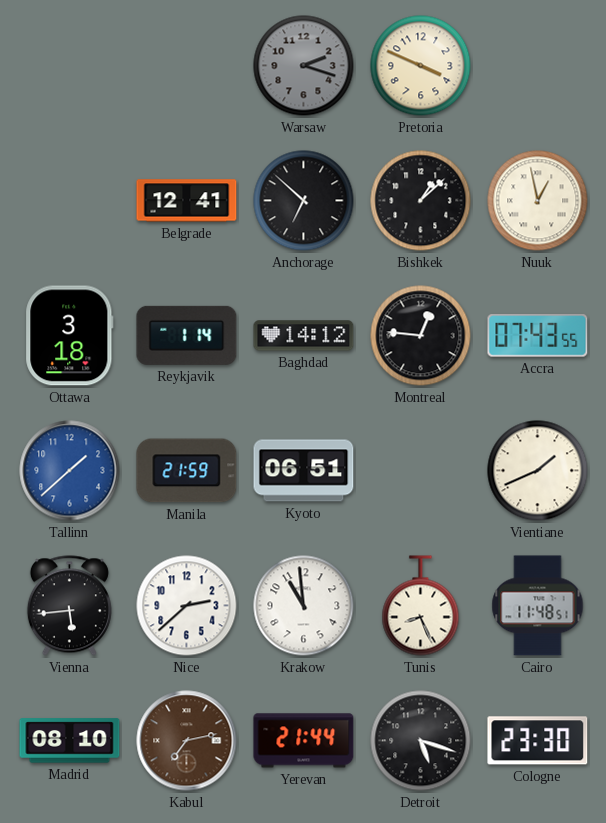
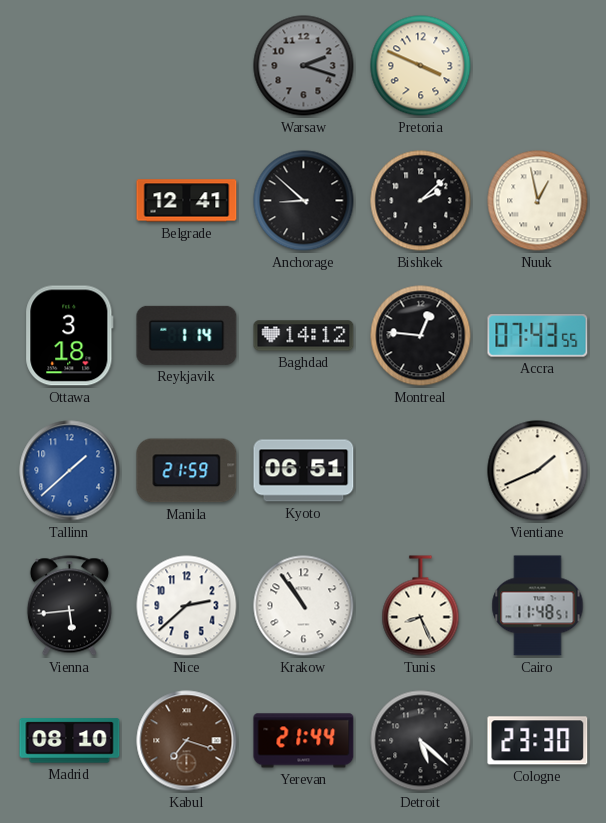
Anchorage: 6:52 -> 8:52 (304, 201)
Bishkek: 1:08 -> 2:08 (421, 201)
Krakow: 10:59 -> 10:54 (304, 606)
Kabul: 7:13 -> 7:18 (187, 741)
Detroit: 5:18 -> 5:22 (421, 741)
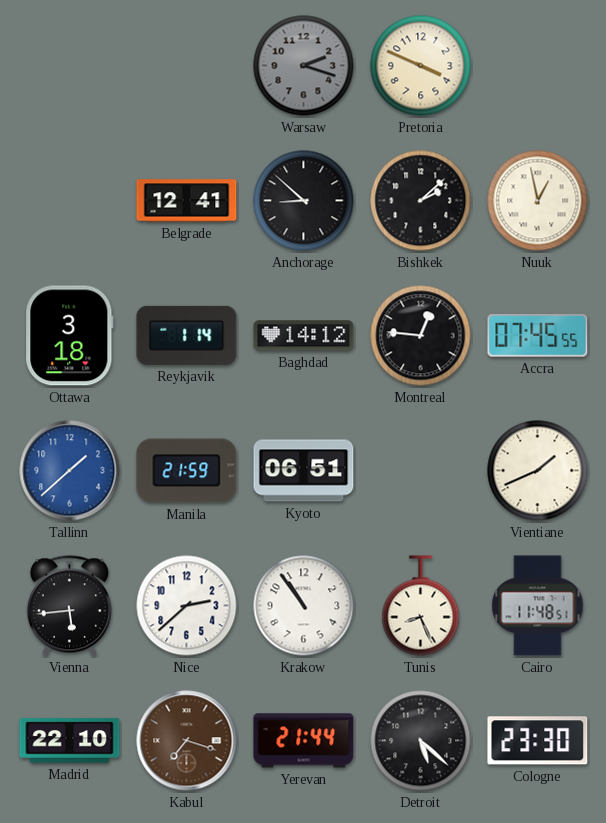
Accra: 07:43 -> 07:45 (538, 336)
Madrid: 08:10 -> 22:10 (70, 741)
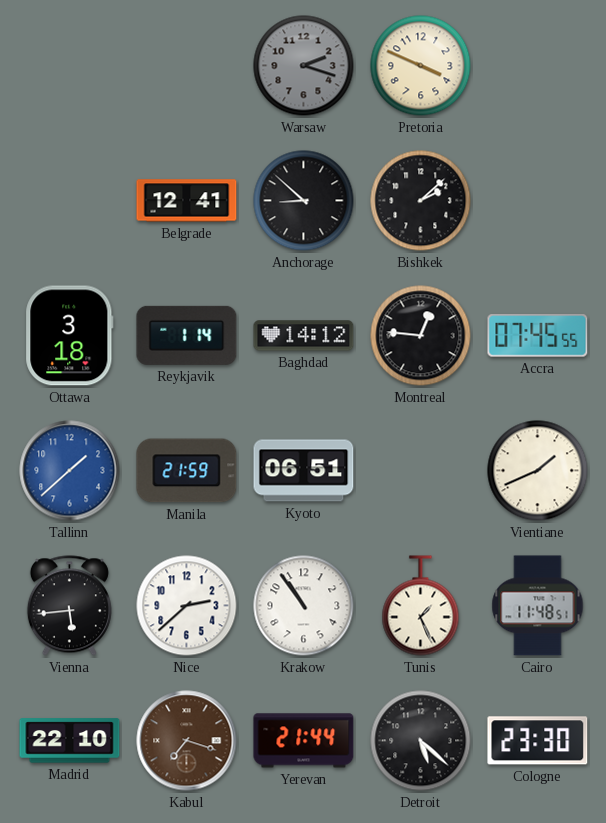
Nuuk: 12:58 -> none (538, 201)
Tunis: 8:26 -> 1:26 (421, 606)
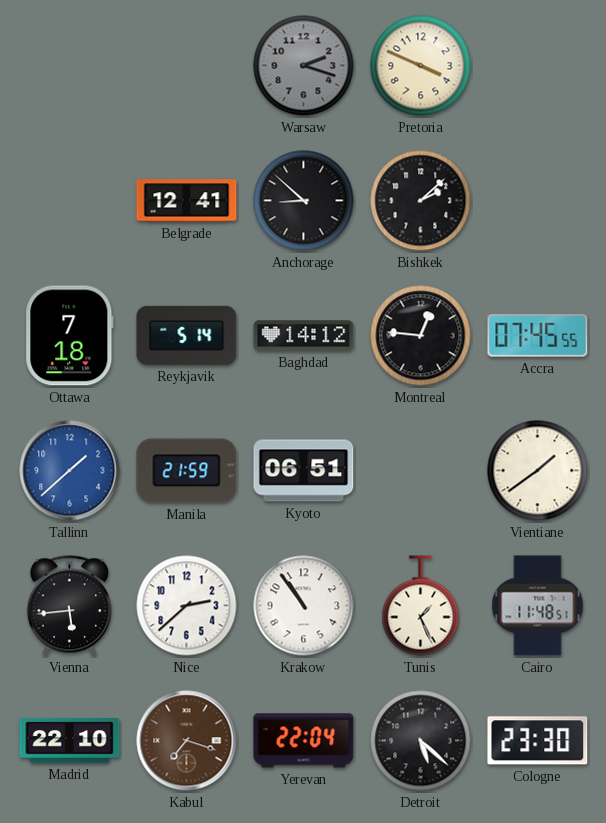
Ottawa: 3:18 -> 7:18 (70, 336)
Reykjavik: 1:14 -> 5:14 (187, 335)
Vientiane: 1:41 -> 1:39 (538, 471)
Yerevan: 21:44 -> 22:04 (304, 741)
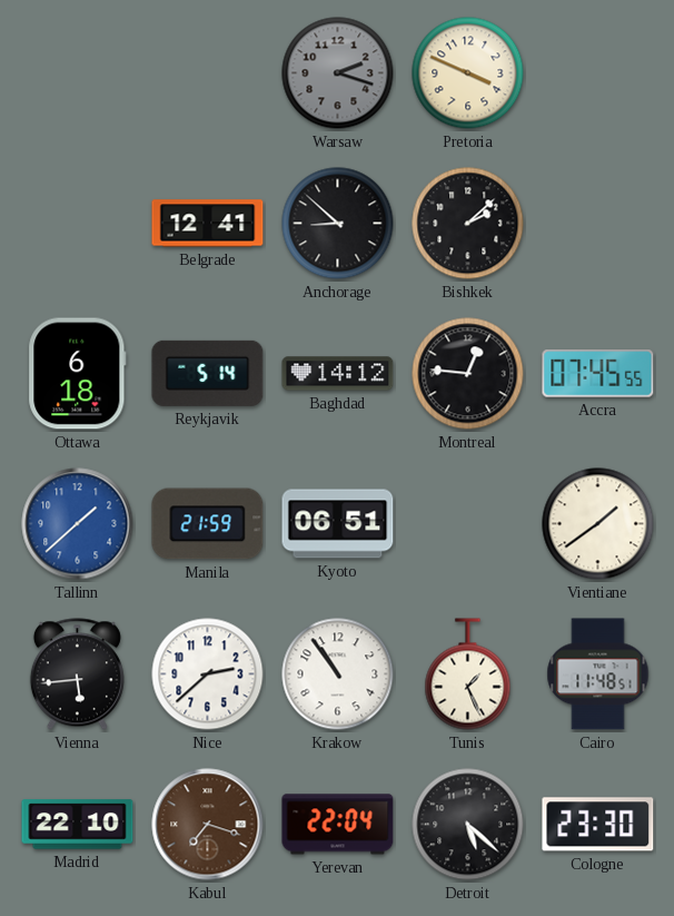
Ottawa: 7:18 -> 6:18 (78, 374)
